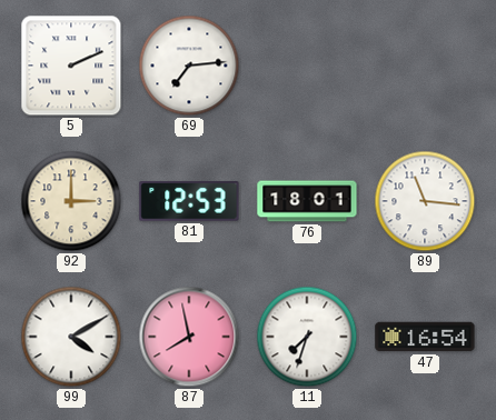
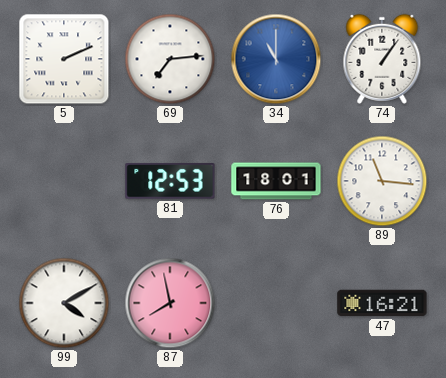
34: none -> 11:00 (276, 59)
74: none -> 1:06 (382, 59)
92: 3:00 -> none (71, 201)
11: 7:33 -> none (307, 337)
47: 16:54 -> 16:21 (382, 303)
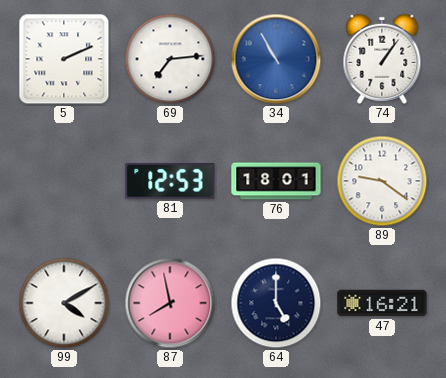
34: 11:00 -> 10:55 (276, 59)
89: 11:16 -> 9:21 (382, 181)
64: none -> 5:00 (276, 303)
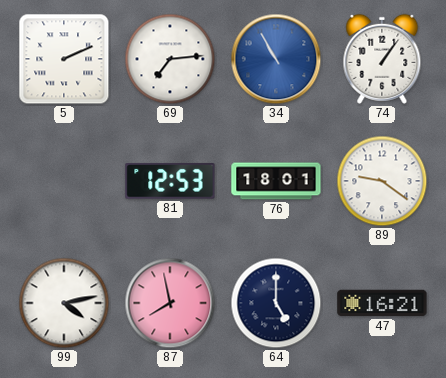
99: 4:10 -> 4:13 (64, 303)
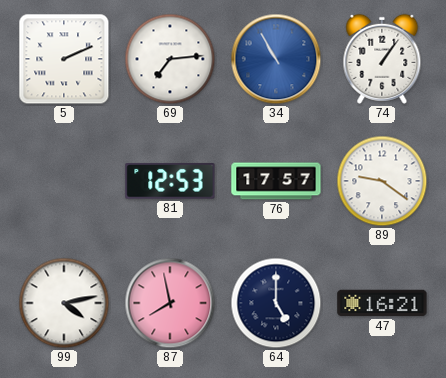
76: 18:01 -> 17:57 (276, 181)
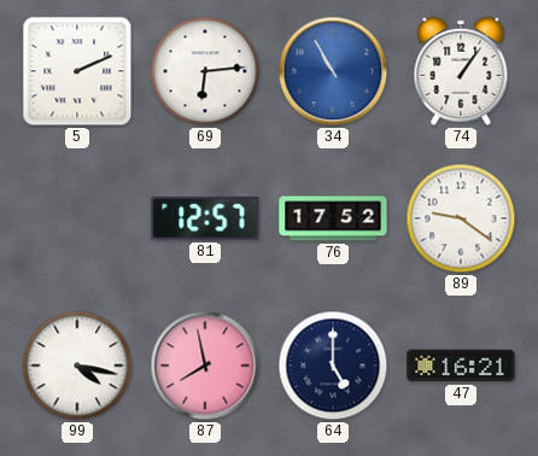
69: 7:14 -> 6:14 (205, 71)
81: 12:53 -> 12:57 (205, 218)
76: 17:57 -> 17:52 (333, 218)
99: 4:13 -> 4:17 (77, 366)
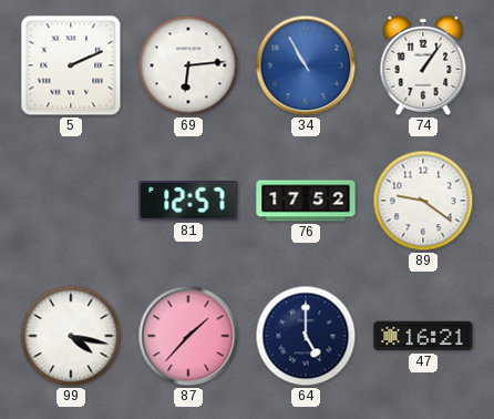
87: 7:58 -> 1:37 (188, 336)
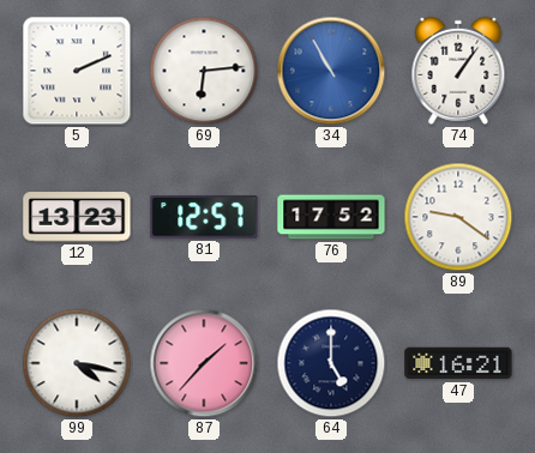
12: none -> 13:23 (77, 217)
